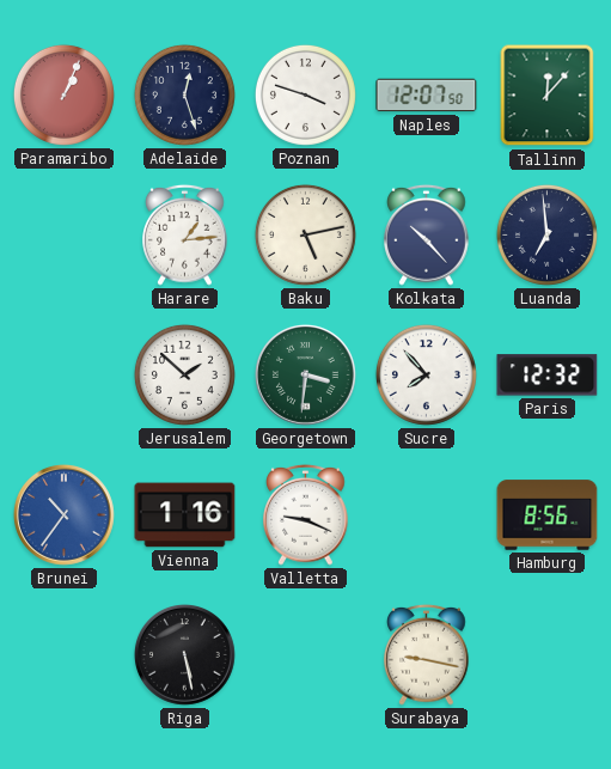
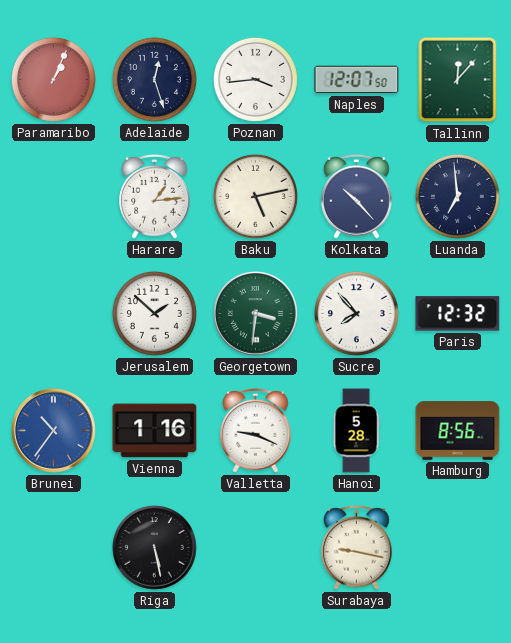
Poznan: 3:48 -> 3:44 (255, 79)
Hanoi: none -> 5:28 (356, 431)
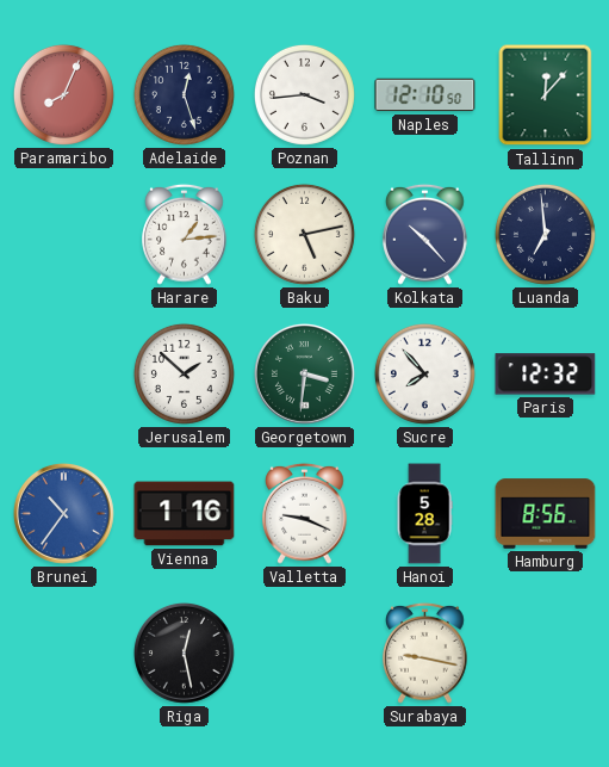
Paramaribo: 1:04 -> 8:04 (63, 94)
Naples: 12:07 -> 12:10 (425, 95)
Riga: 5:28 -> 12:28 (185, 654)
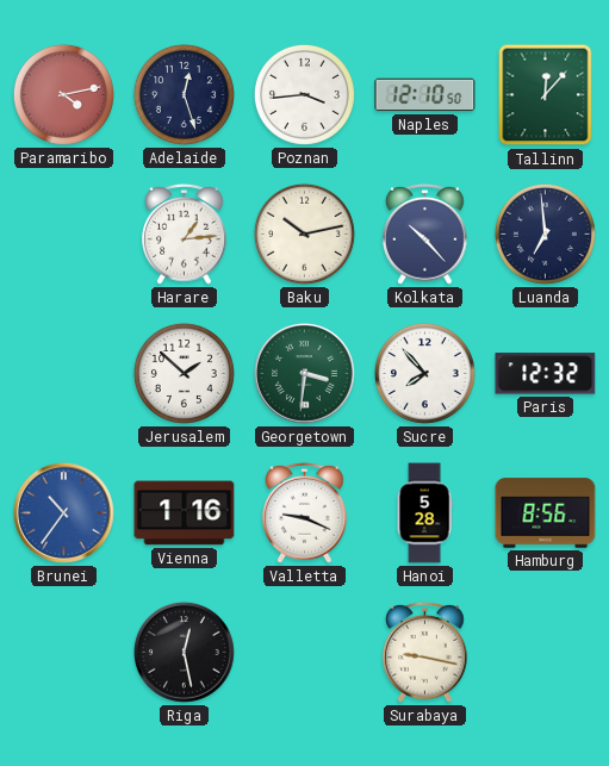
Paramaribo: 8:04 -> 4:13 (63, 94)
Baku: 5:13 -> 10:13 (304, 233)
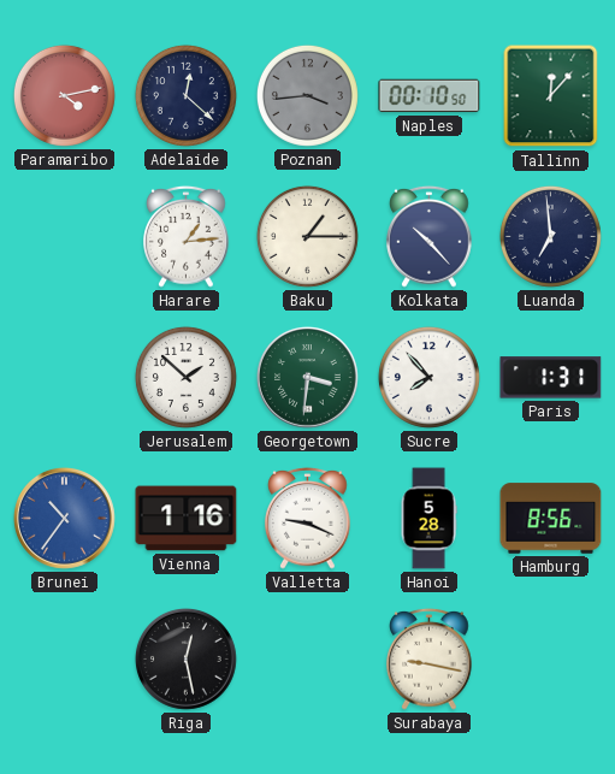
Adelaide: 12:27 -> 12:22 (185, 95)
Poznan dial: white -> grey (307, 95)
Naples: 12:10 -> 00:10 (430, 96)
Baku: 10:13 -> 1:15 (307, 236)
Paris: 12:32 -> 1:31 (551, 378)
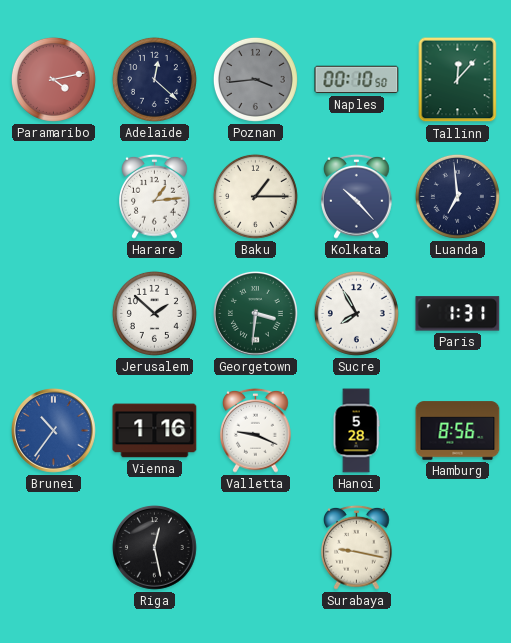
Sucre: 7:53 -> 7:55 (356, 313)
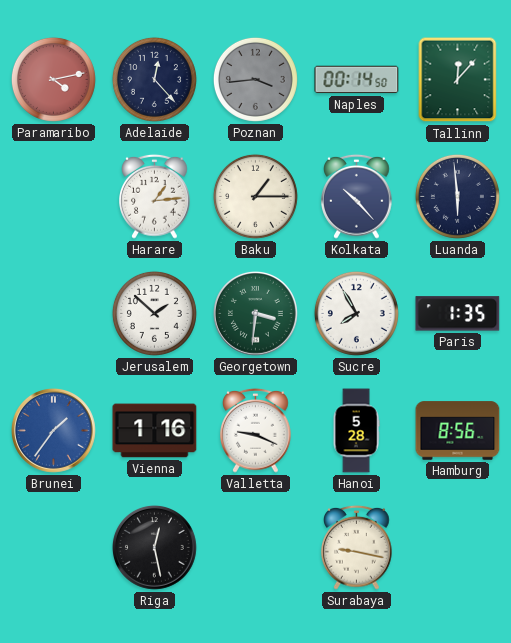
Adelaide: 12:22 -> 12:23 (154, 79)
Naples: 00:10 -> 00:14 (357, 80)
Luanda: 6:59 -> 5:59 (457, 196)
Paris: 1:31 -> 1:35 (458, 314)
Brunei: 10:36 -> 1:36 (54, 431)
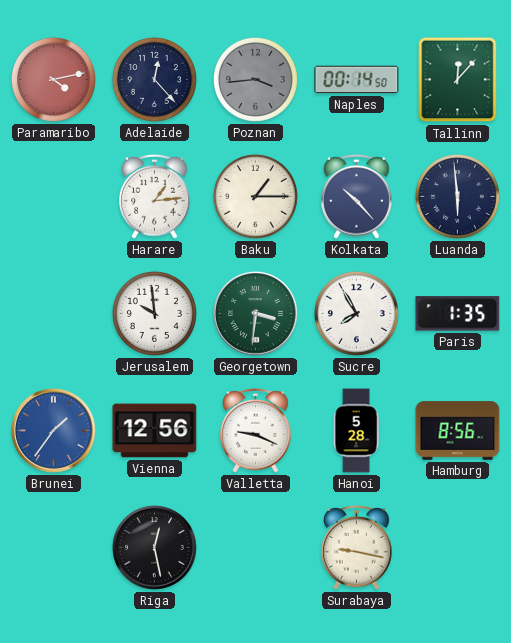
Jerusalem: 1:52 -> 9:59 (154, 313)
Vienna: 1:16 -> 12:56 (155, 431)
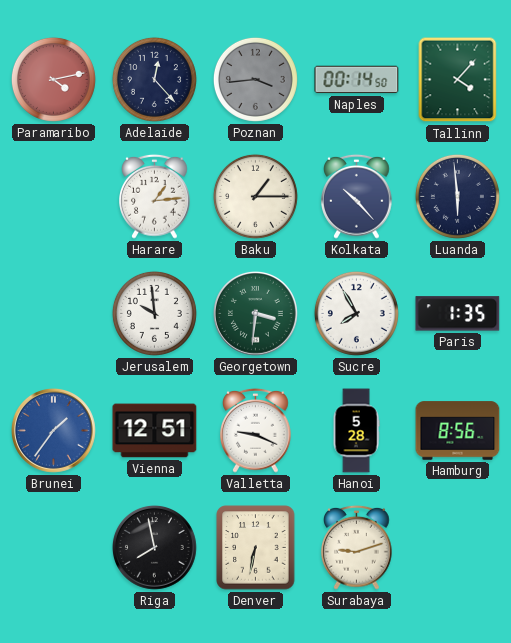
Tallinn: 12:07 -> 4:07 (458, 80)
Vienna: 12:56 -> 12:51 (155, 431)
Riga: 12:28 -> 7:58 (155, 548)
Denver: none -> 6:32 (256, 548)
Surabaya: 9:17 -> 9:12 (357, 547)
